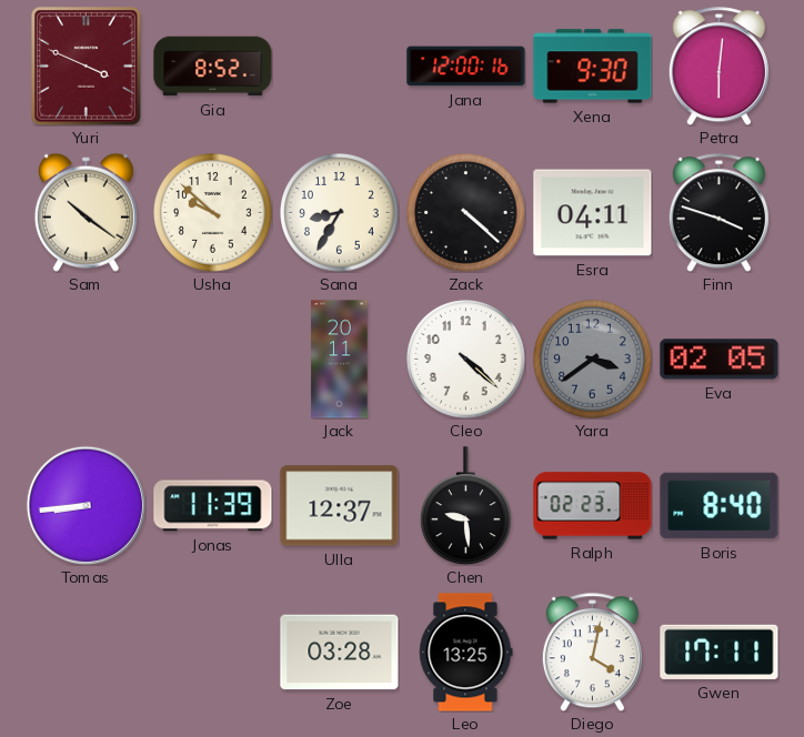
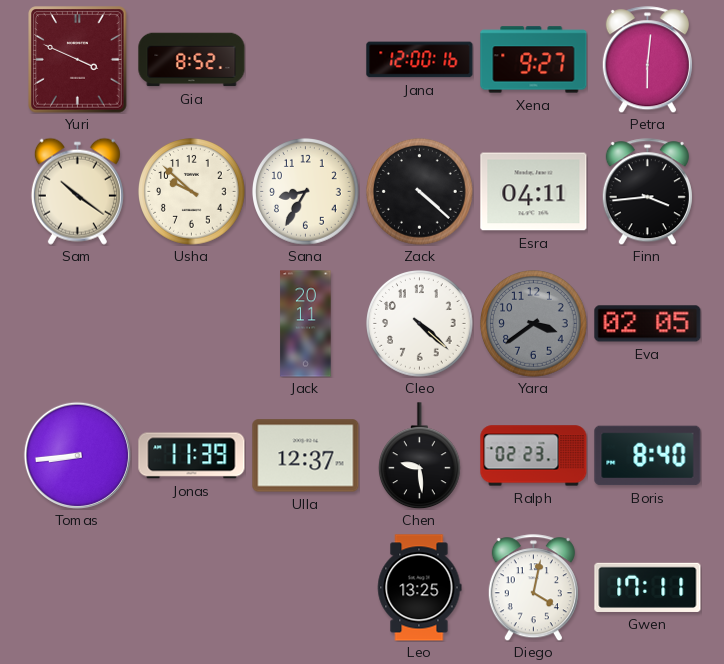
Xena: 9:30 -> 9:27 (534, 60)
Finn: 3:48 -> 3:44 (647, 192)
Zoe: 03:28 -> none (340, 653)
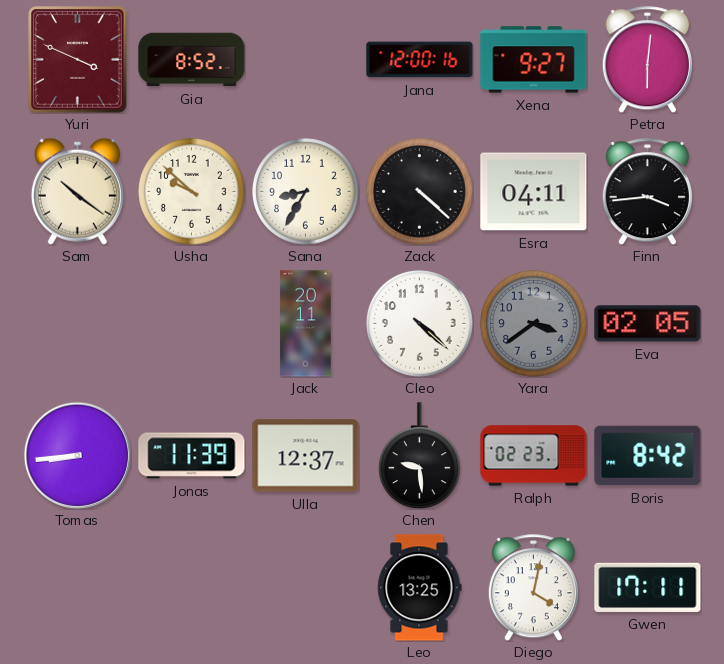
Boris: 8:40 -> 8:42 (648, 456)
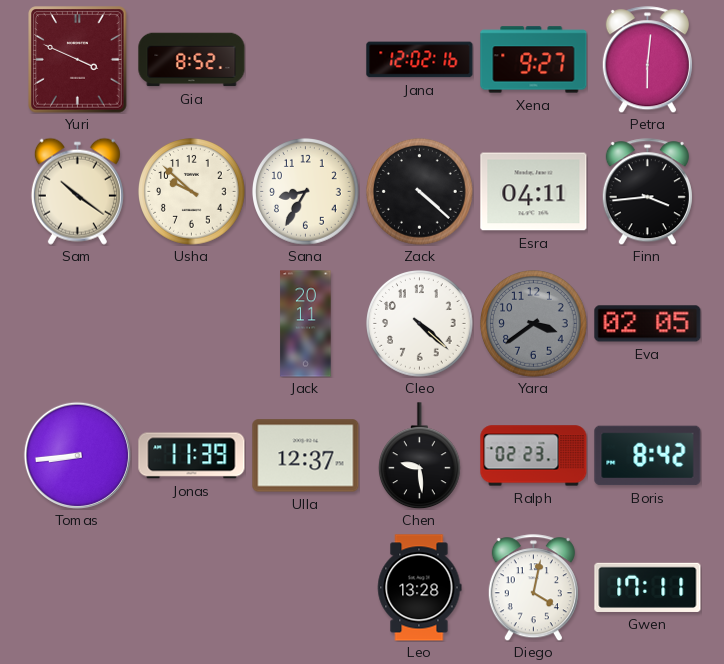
Jana: 12:00 -> 12:02 (420, 60)
Leo: 13:25 -> 13:28 (419, 588)
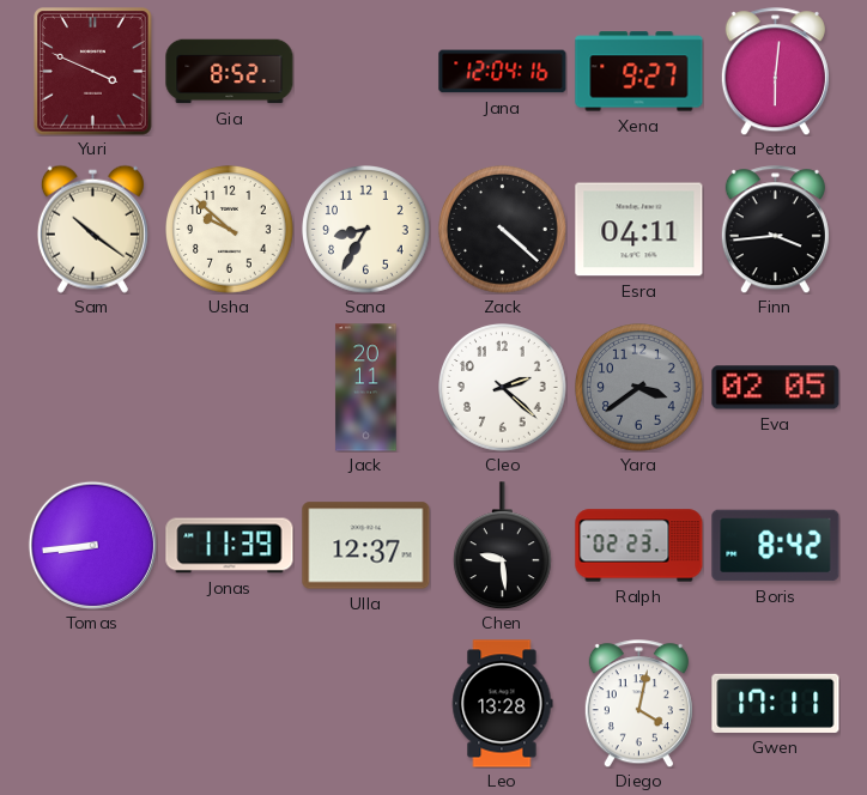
Jana: 12:02 -> 12:04 (503, 72)
Cleo: 4:22 -> 2:22 (503, 388)
